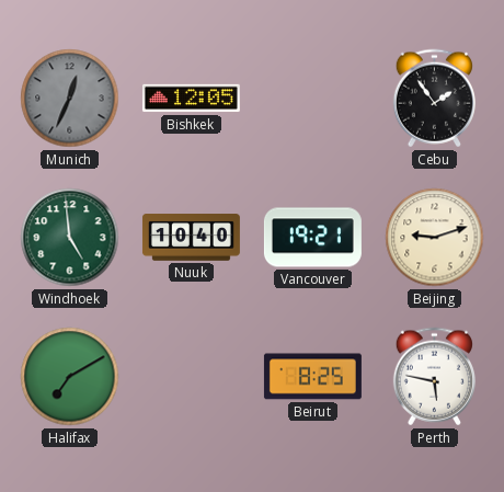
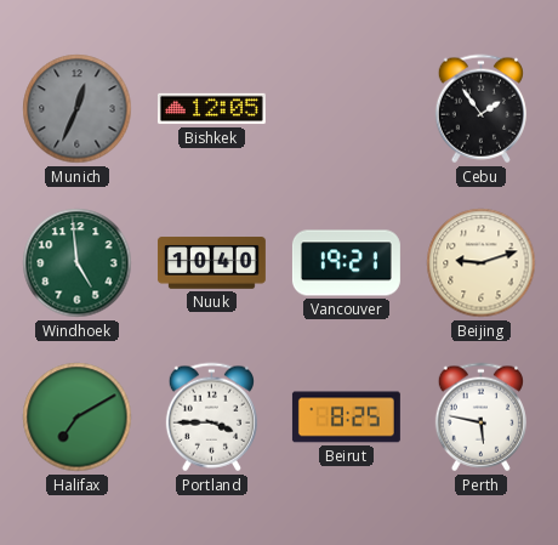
Portland: none -> 3:45 (211, 418)
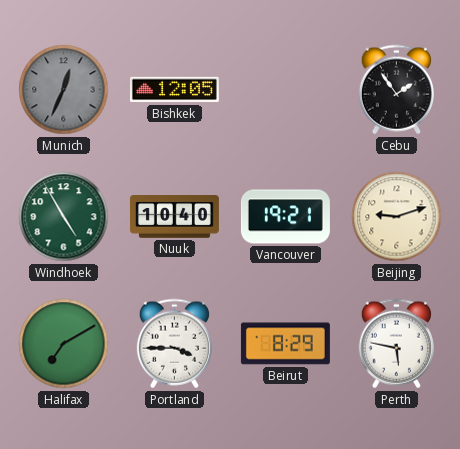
Windhoek: 4:59 -> 4:55 (64, 217)
Beirut: 8:25 -> 8:29 (285, 344)
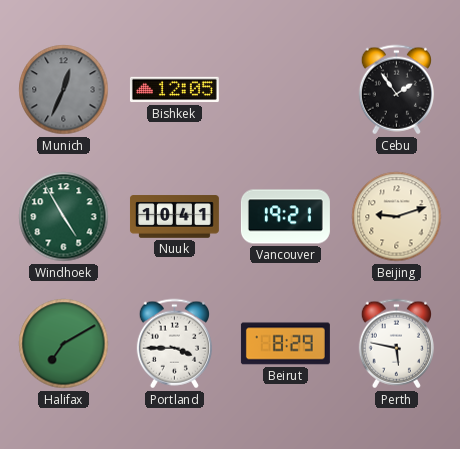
Nuuk: 10:40 -> 10:41 (174, 217)
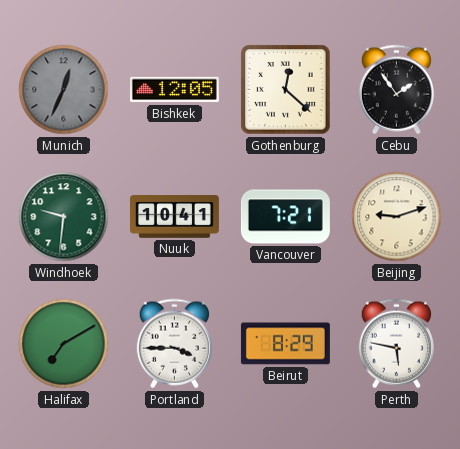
Gothenburg: none -> 12:22 (286, 90)
Windhoek: 4:55 -> 9:31 (64, 217)
Vancouver: 19:21 -> 7:21 (285, 217)
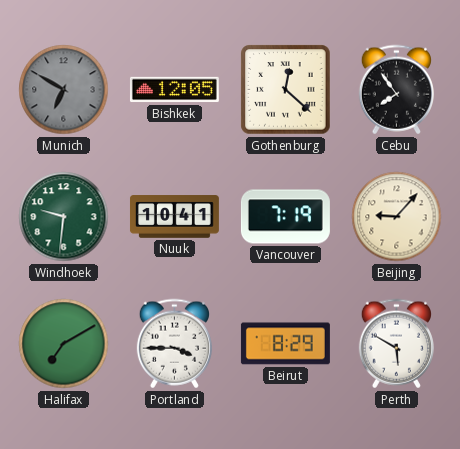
Munich: 12:34 -> 6:50 (64, 90)
Cebu: 1:54 -> 7:54 (396, 90)
Vancouver: 7:21 -> 7:19 (285, 217)
Beijing: 9:12 -> 9:07 (397, 217)
Perth: 5:47 -> 5:50 (396, 344)
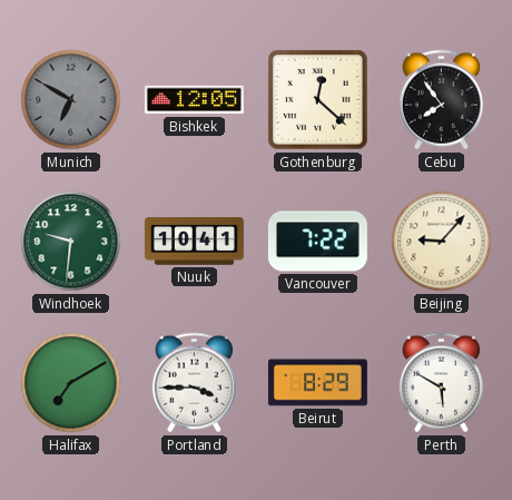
Vancouver: 7:19 -> 7:22 (317, 242)
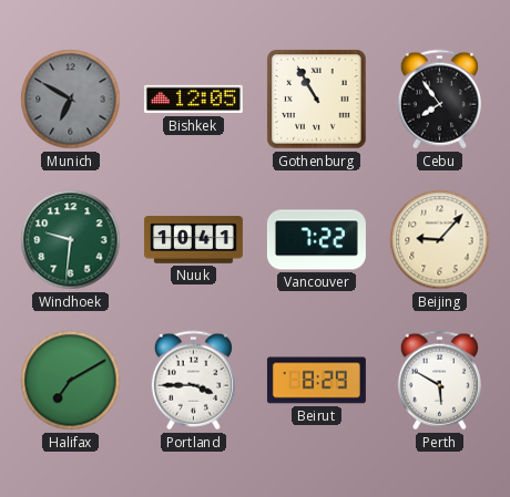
Gothenburg: 12:22 -> 10:55 (317, 100)
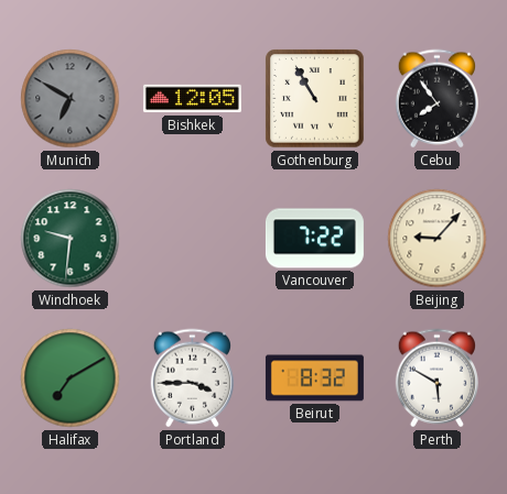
Nuuk: 10:41 -> none (193, 240)
Beirut: 8:29 -> 8:32 (314, 378)
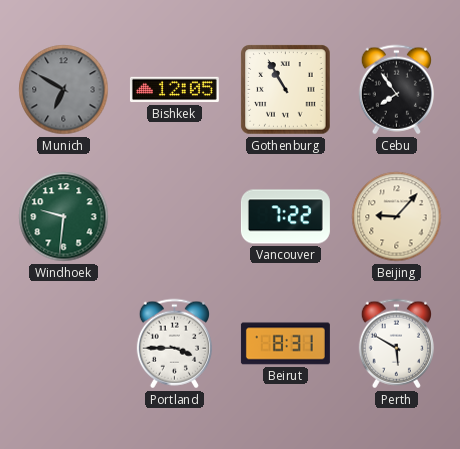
Halifax: 7:10 -> none (71, 378)
Beirut: 8:32 -> 8:31 (285, 344)
